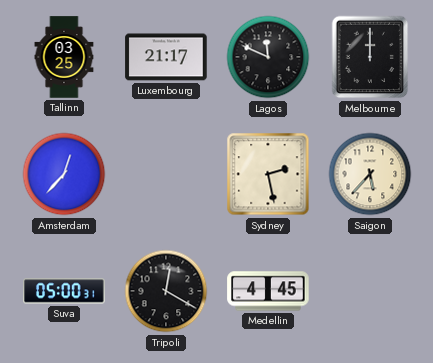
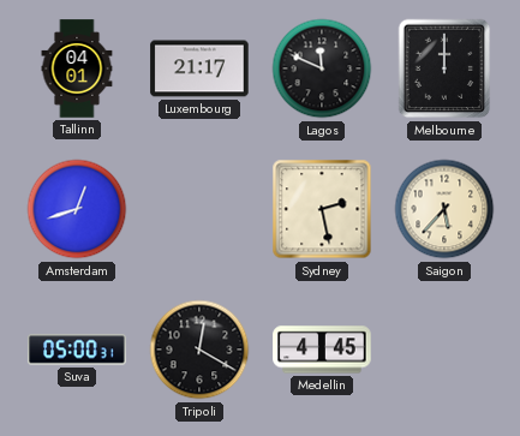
Tallinn: 03:25 -> 04:01 (77, 68)
Amsterdam: 12:37 -> 12:42 (77, 209)
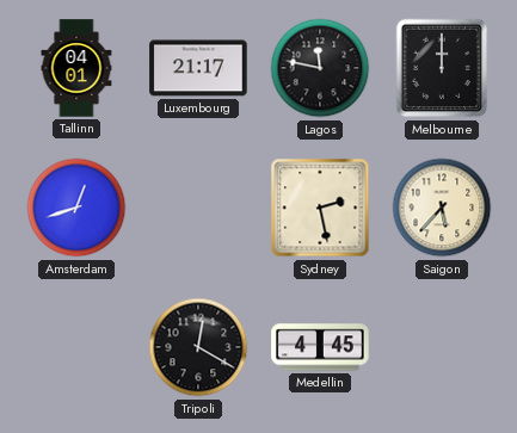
Lagos: 11:49 -> 11:47 (320, 68)
Suva: 05:00 -> none (77, 350)
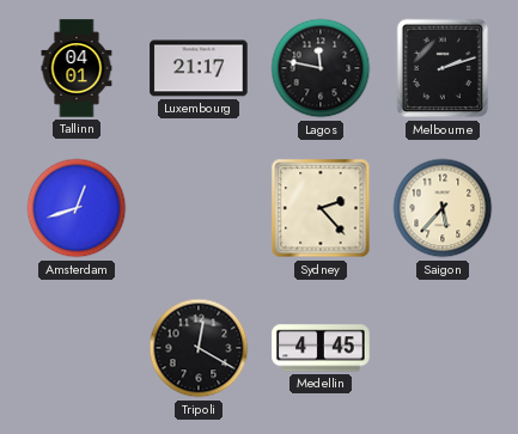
Melbourne: 12:00 -> 2:12 (443, 68)
Sydney: 2:28 -> 2:23 (321, 208)
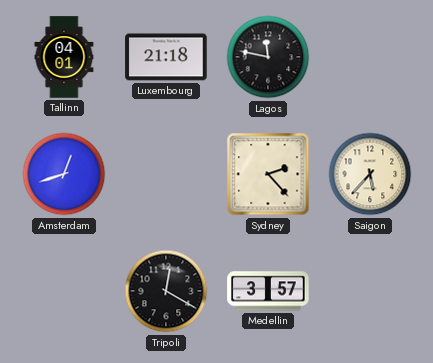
Luxembourg: 21:17 -> 21:18 (166, 57)
Melbourne: 2:12 -> none (443, 68)
Medellin: 4:45 -> 3:57 (268, 291)
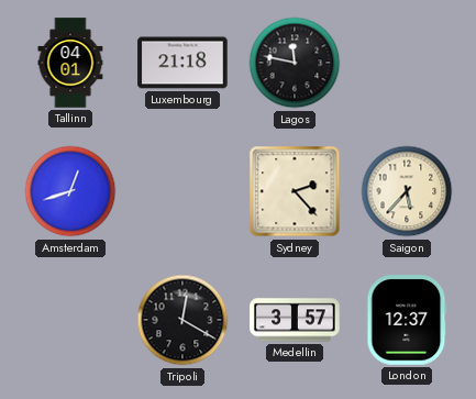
London: none -> 12:37 (407, 320)
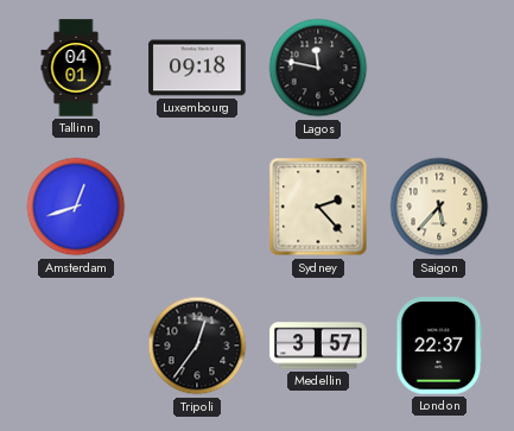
Luxembourg: 21:18 -> 09:18 (197, 68)
Tripoli: 12:20 -> 12:36 (197, 346)
London: 12:37 -> 22:37 (439, 346)
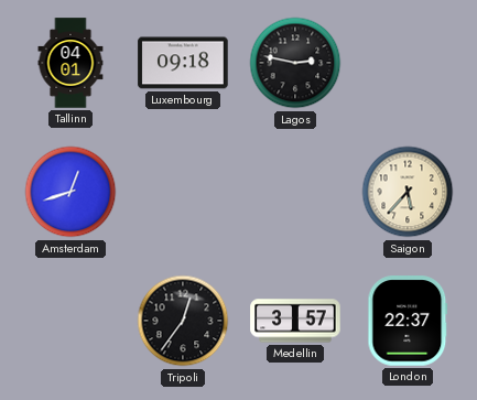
Lagos: 11:47 -> 2:47 (295, 63)
Sydney: 2:23 -> none (318, 207)
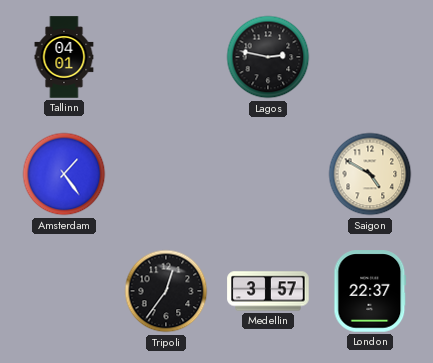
Luxembourg: 09:18 -> none (183, 63)
Amsterdam: 12:42 -> 1:24 (64, 174)
Saigon: 5:37 -> 4:50 (370, 174)
